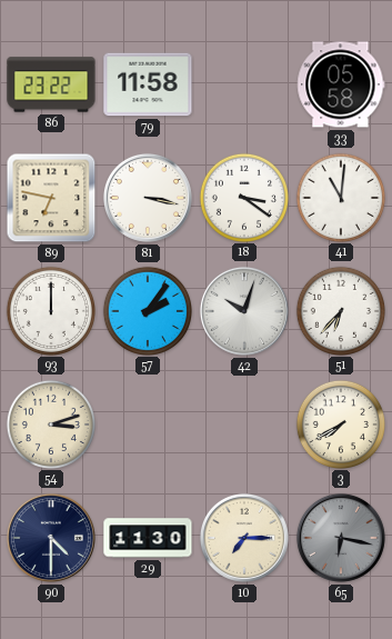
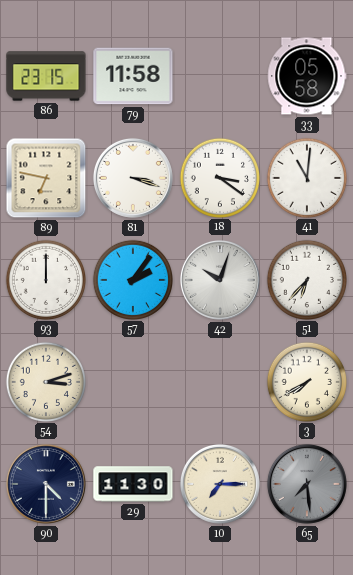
86: 23:22 -> 23:15 (46, 76)
81: 3:17 -> 3:18 (133, 178)
65: 6:17 -> 7:29 (307, 484)
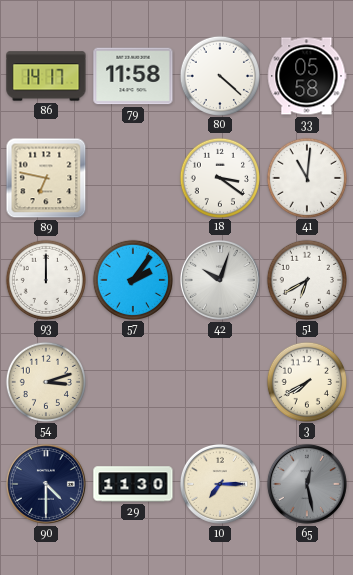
86: 23:15 -> 14:17 (46, 76)
80: none -> 4:22 (219, 75)
81: 3:18 -> none (133, 178)
51: 6:37 -> 6:40 (306, 279)
65: 7:29 -> 12:28 (307, 484)
